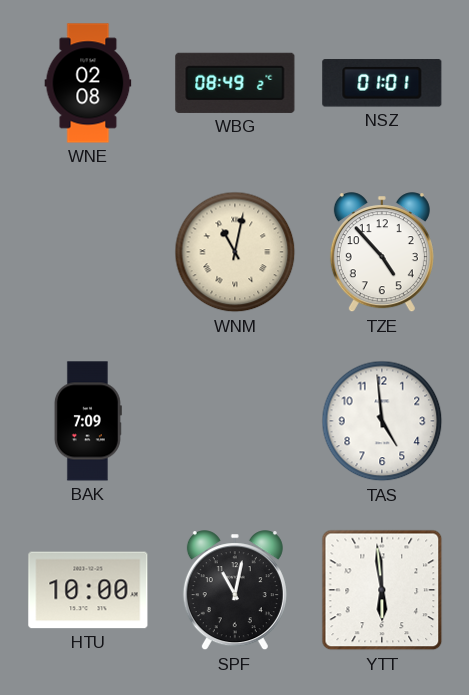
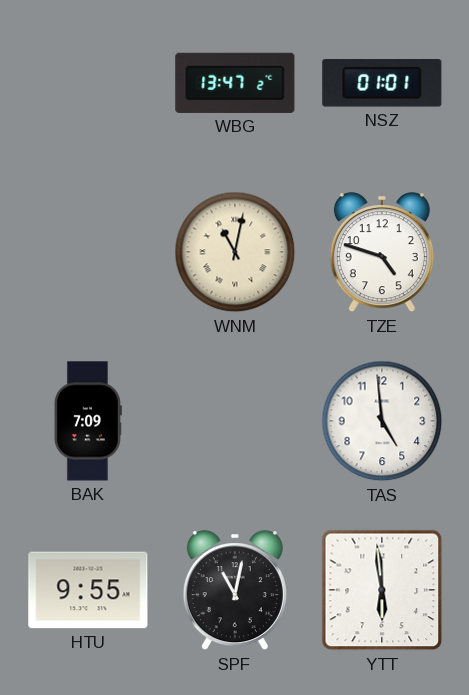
WNE: 02:08 -> none (88, 83)
WBG: 08:49 -> 13:47 (235, 83)
TZE: 4:53 -> 4:48 (382, 253)
HTU: 10:00 -> 9:55 (88, 590)
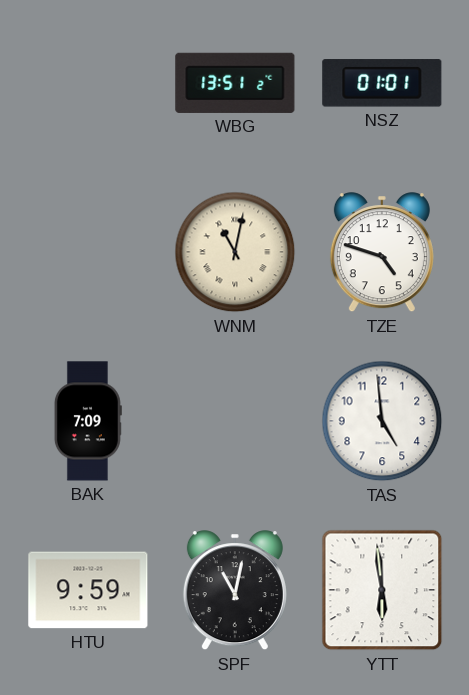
WBG: 13:47 -> 13:51 (235, 83)
HTU: 9:55 -> 9:59 (88, 590)
